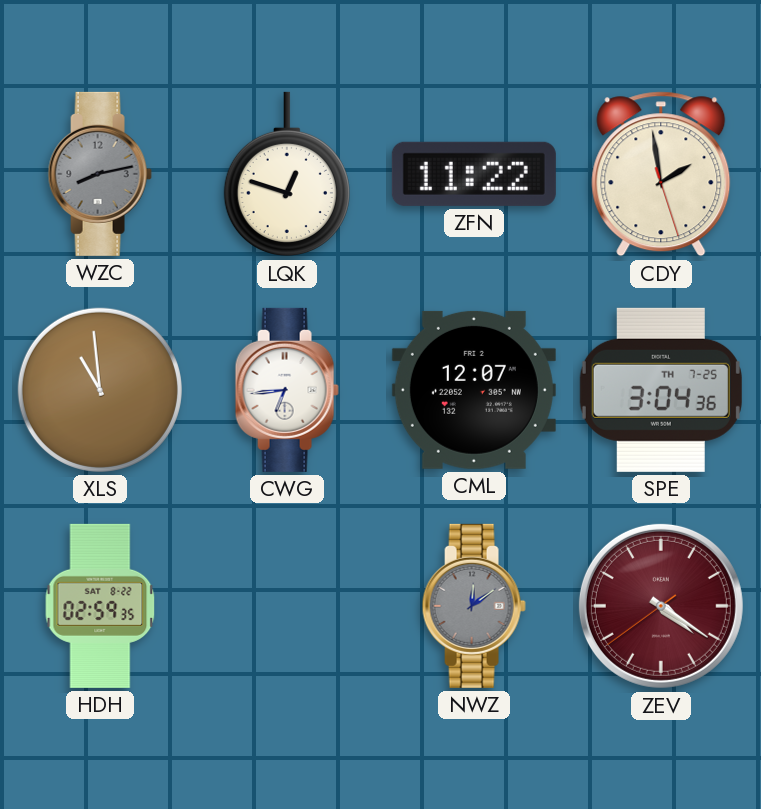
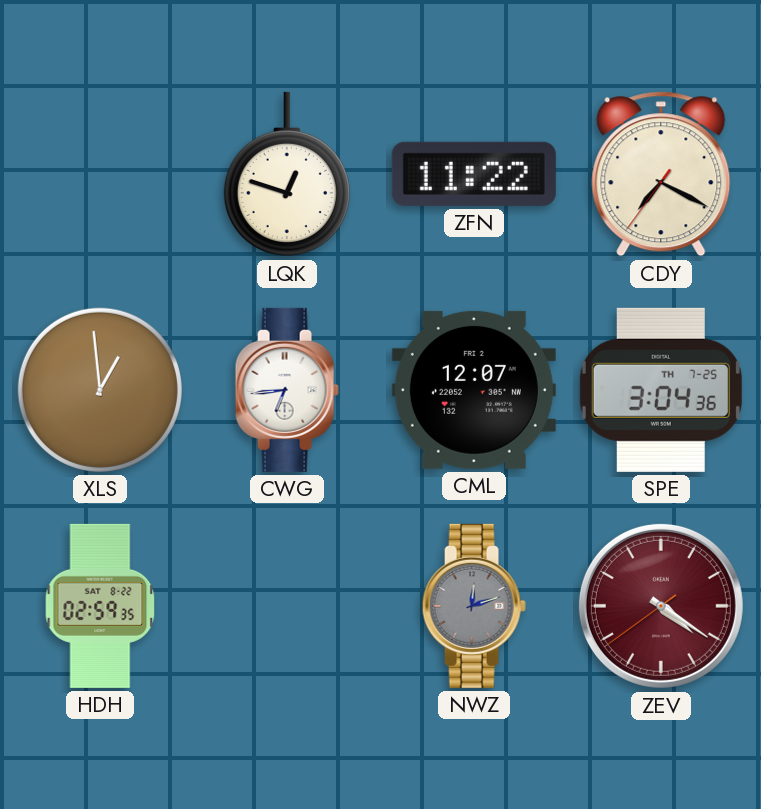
WZC: 8:13 -> none (100, 174)
CDY: 1:58 -> 7:19 (661, 174)
XLS: 10:59 -> 12:59 (100, 390)
NWZ: 12:09 -> 12:12 (474, 606)
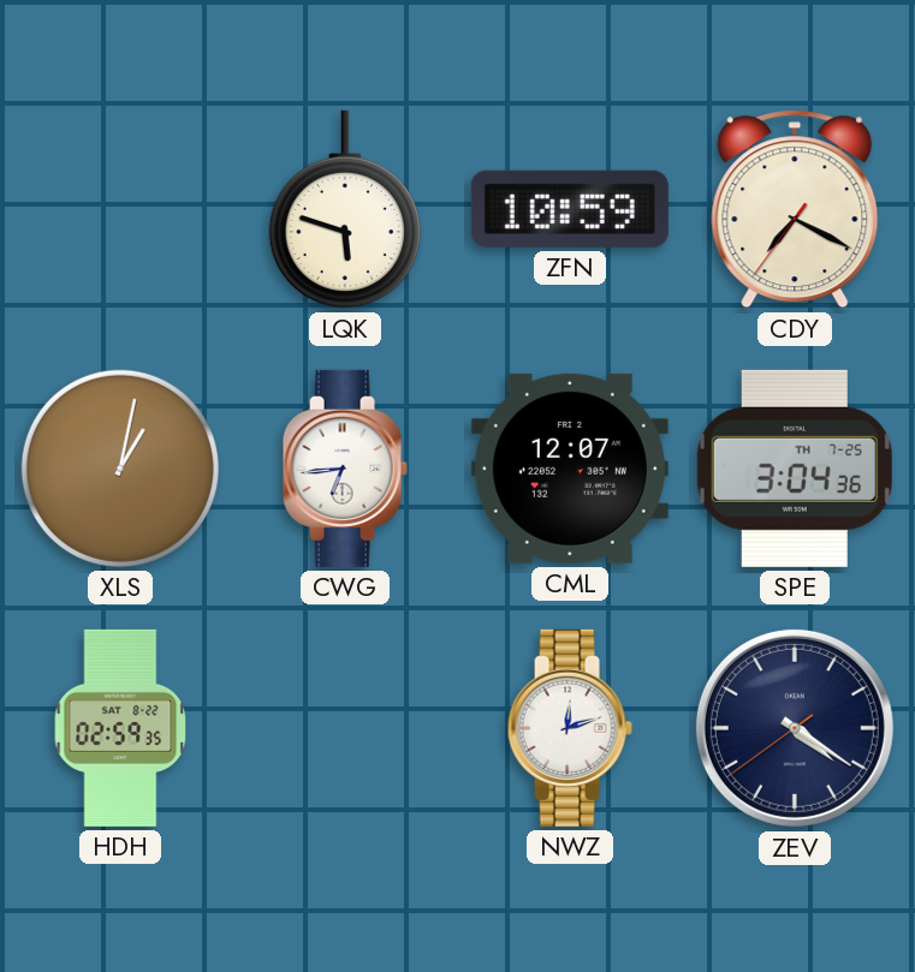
LQK: 12:48 -> 5:48 (345, 209)
ZFN: 11:22 -> 10:59 (570, 209)
XLS: 12:59 -> 1:02 (120, 469)
NWZ dial: grey -> white (570, 728)
ZEV dial: burgundy -> navy (795, 728)
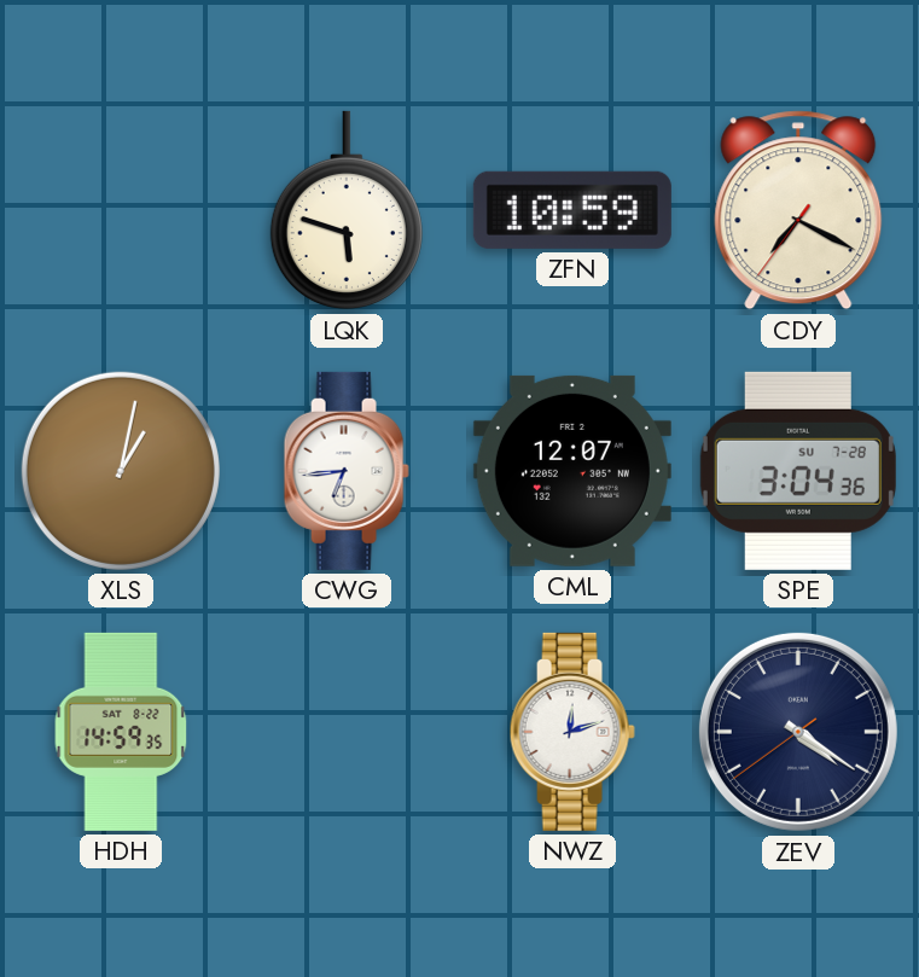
SPE date: TH 7-25 -> SU 7-28 (798, 471)
HDH: 02:59 -> 14:59 (121, 732)
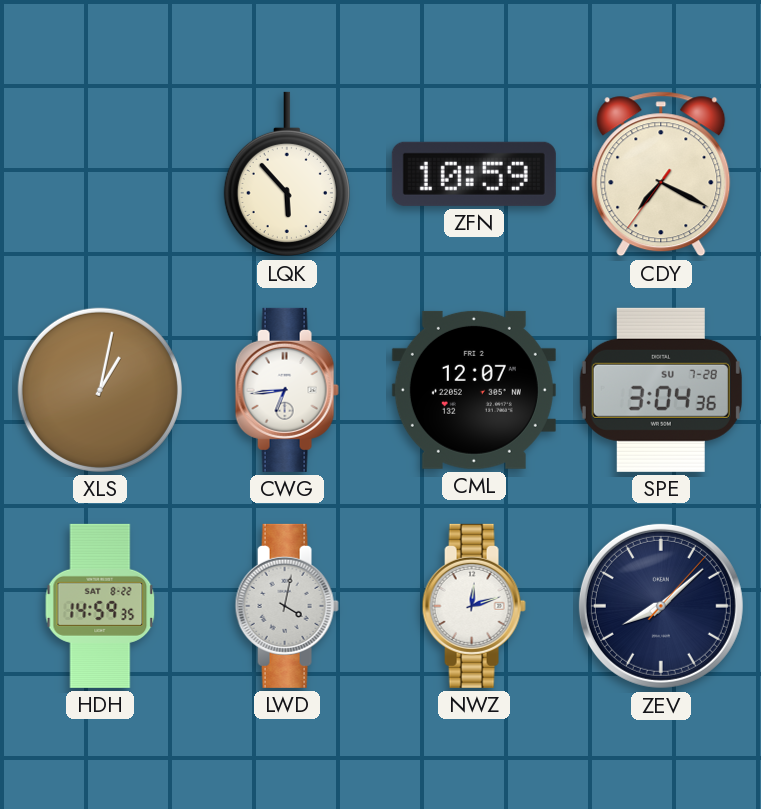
LQK: 5:48 -> 5:53 (287, 174)
LWD: none -> 4:02 (287, 606)
ZEV: 4:20 -> 8:08 (661, 606)
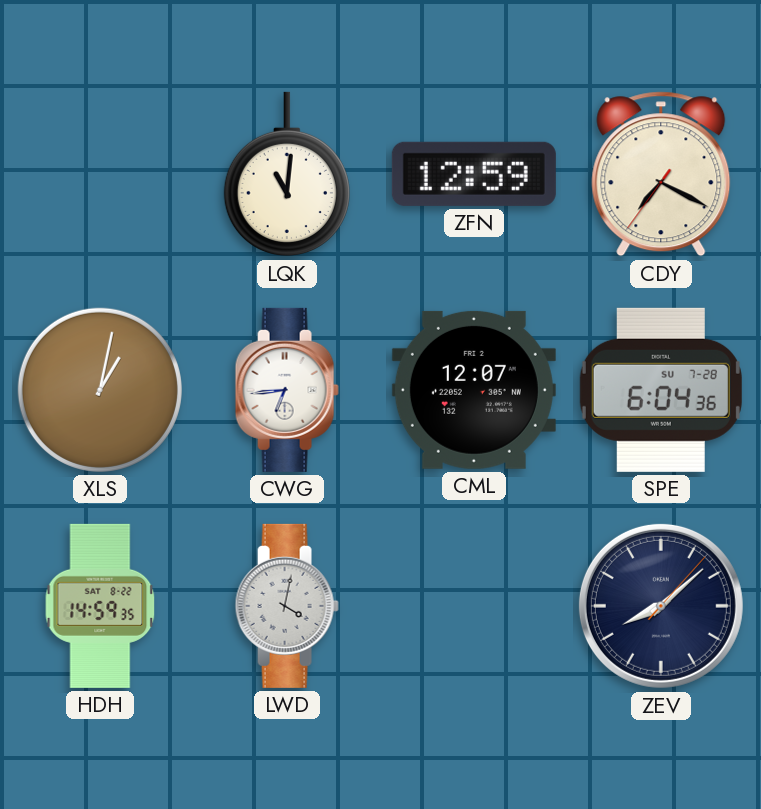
LQK: 5:53 -> 11:01 (287, 174)
ZFN: 10:59 -> 12:59 (474, 174)
SPE: 3:04 -> 6:04 (661, 390)
NWZ: 12:12 -> none (474, 606)
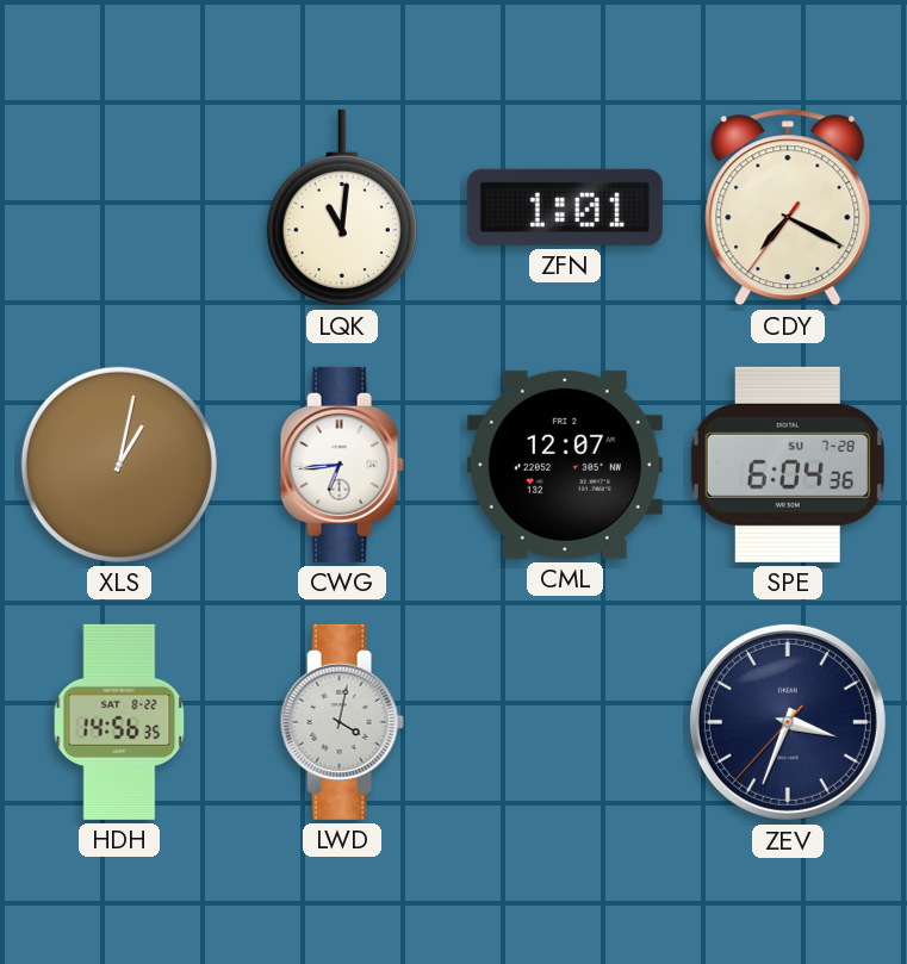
ZFN: 12:59 -> 1:01 (565, 207)
HDH: 14:59 -> 14:56 (119, 722)
ZEV: 8:08 -> 3:33 (788, 722)
